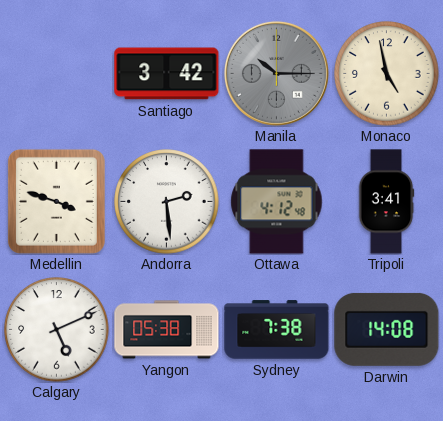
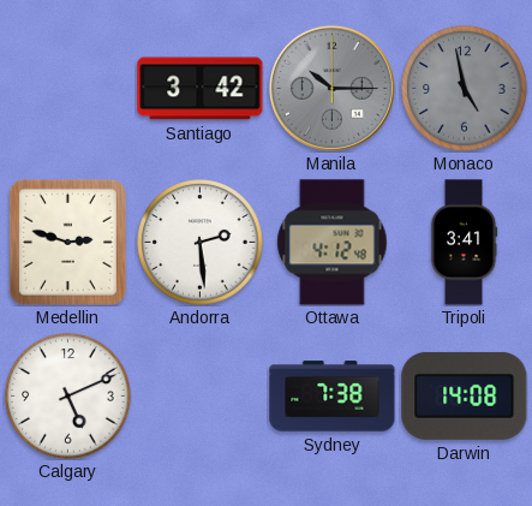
Monaco dial: cream -> grey (465, 89)
Medellin: 3:48 -> 2:48 (67, 242)
Yangon: 05:38 -> none (167, 330)
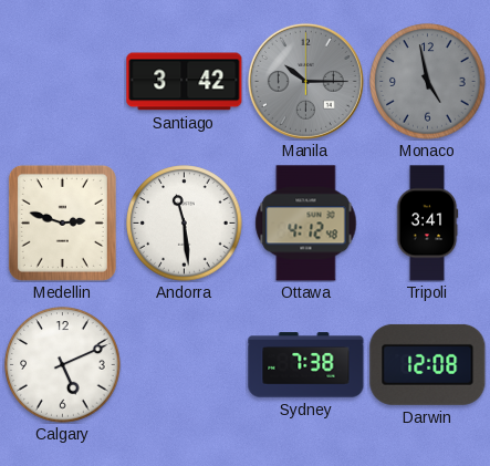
Andorra: 2:29 -> 11:29 (185, 224)
Darwin: 14:08 -> 12:08 (428, 364)
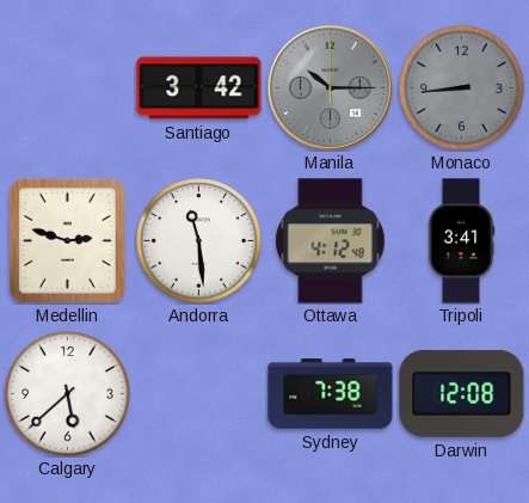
Monaco: 4:58 -> 8:44 (462, 88)
Calgary: 5:11 -> 5:38 (68, 394)
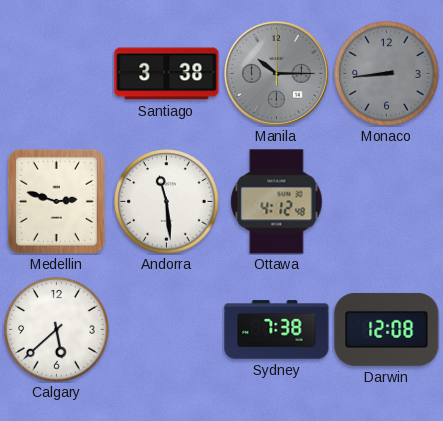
Santiago: 3:42 -> 3:38 (167, 74)
Tripoli: 3:41 -> none (461, 241)
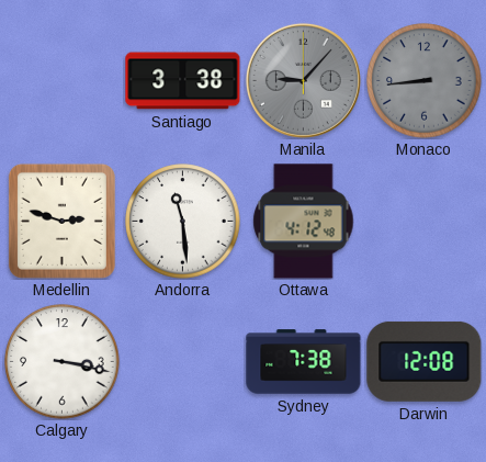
Manila: 10:15 -> 9:07 (303, 80)
Calgary: 5:38 -> 3:17 (63, 362)
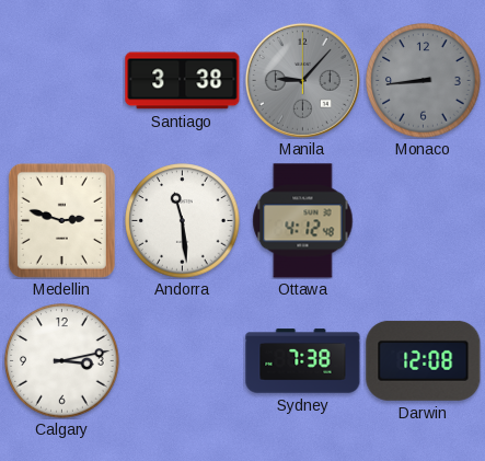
Calgary: 3:17 -> 3:13 (62, 361)
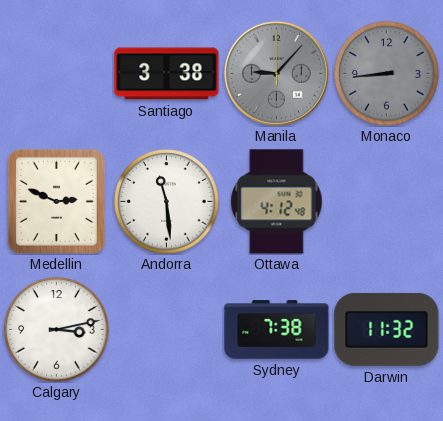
Medellin: 2:48 -> 2:49 (56, 201)
Darwin: 12:08 -> 11:32 (387, 329)
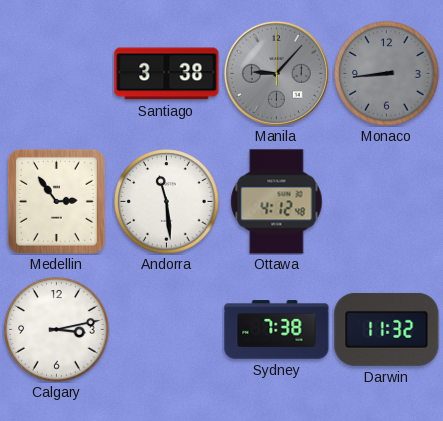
Medellin: 2:49 -> 2:54 (56, 201)
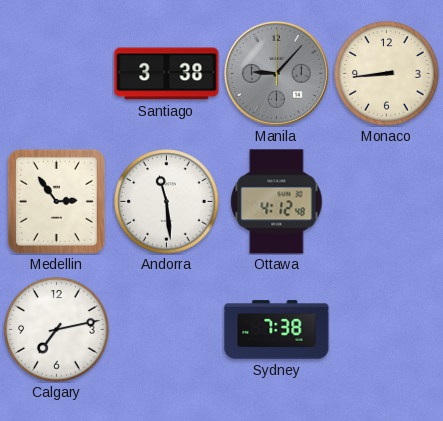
Monaco dial: grey -> cream (387, 74)
Calgary: 3:13 -> 7:13 (57, 330)
Darwin: 11:32 -> none (387, 329)
